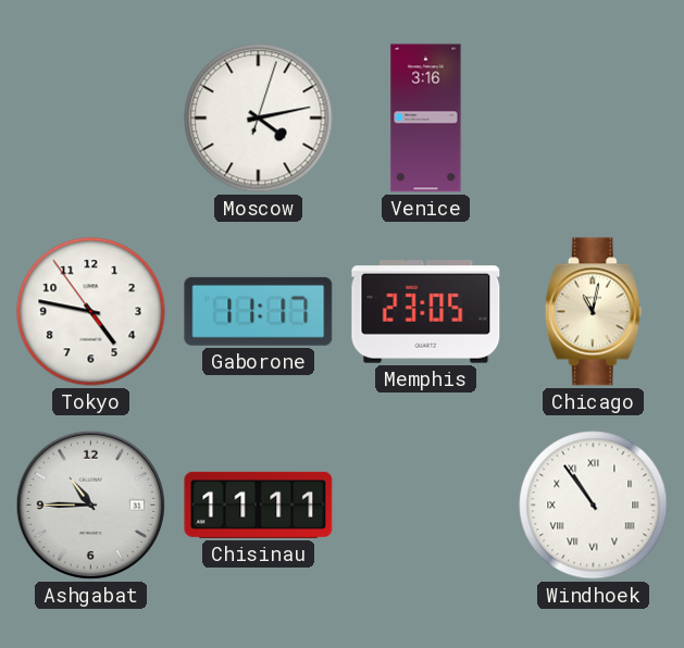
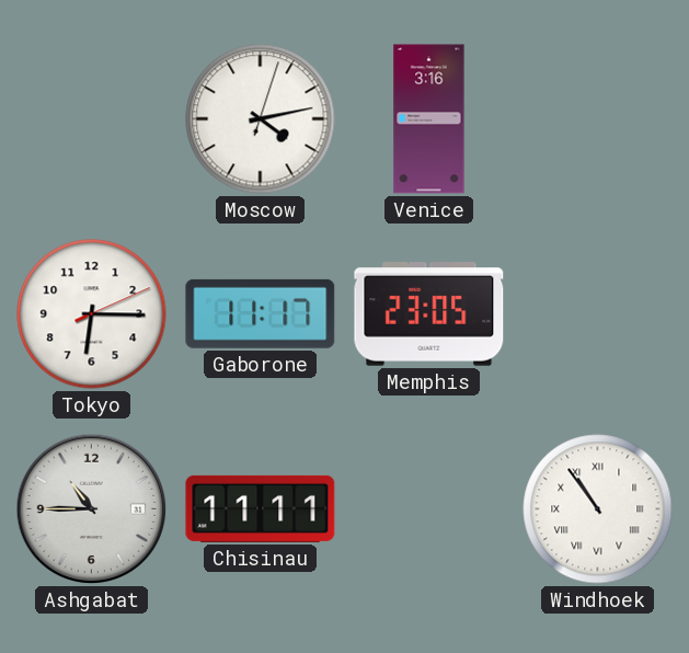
Tokyo: 4:46 -> 6:15 (92, 314)
Chicago: 11:02 -> none (593, 312)
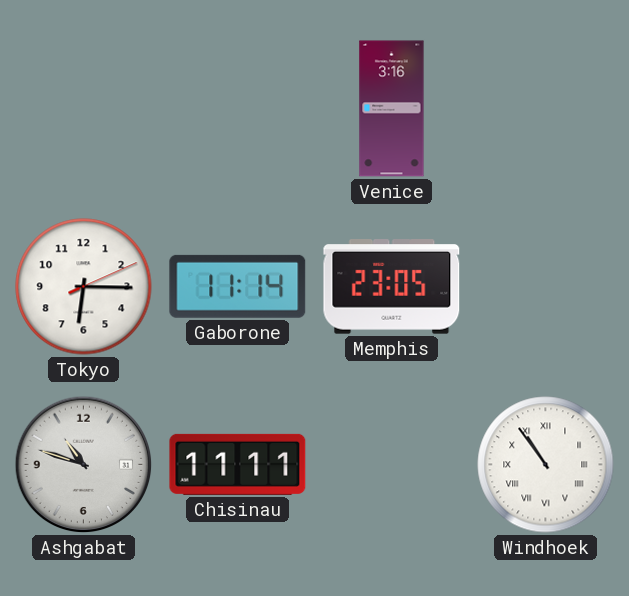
Moscow: 4:13 -> none (261, 119)
Gaborone: 11:17 -> 11:14 (238, 286)
Ashgabat: 10:45 -> 10:48 (84, 465)
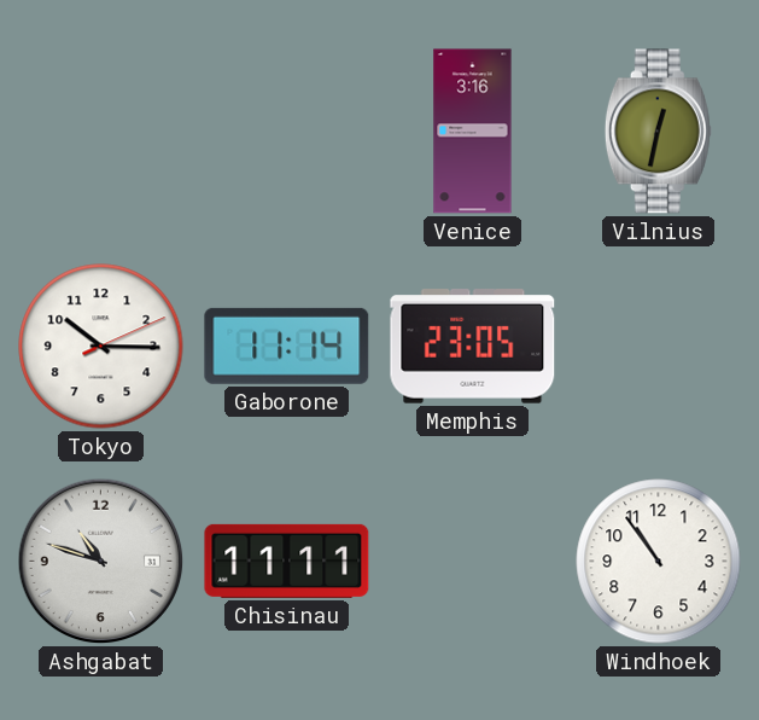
Vilnius: none -> 12:32 (658, 132)
Tokyo: 6:15 -> 10:15 (101, 347)
Windhoek numerals: Roman -> Arabic (659, 562)
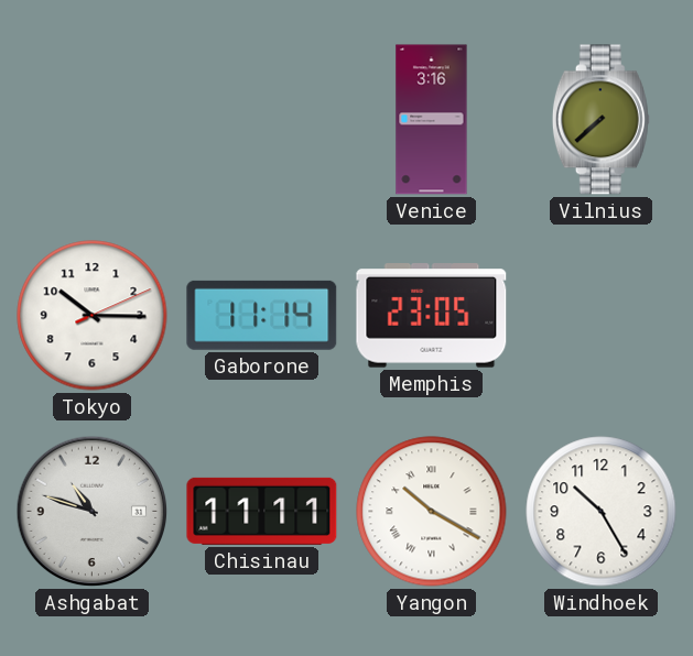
Vilnius: 12:32 -> 7:38 (600, 120)
Yangon: none -> 10:20 (432, 512)
Windhoek: 10:54 -> 10:25 (602, 512)
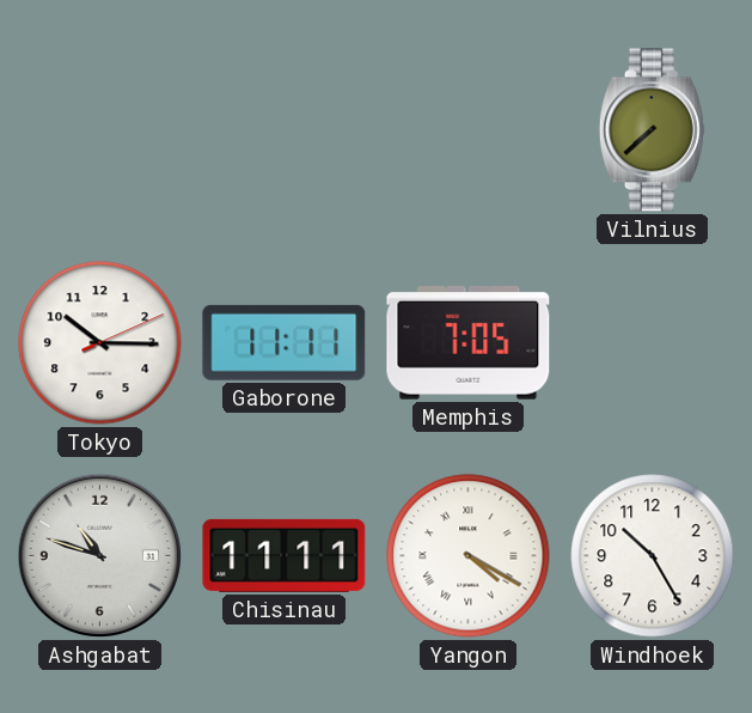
Venice: 3:16 -> none (432, 120)
Gaborone: 11:14 -> 11:11 (285, 342)
Memphis: 23:05 -> 7:05 (469, 343)
Yangon: 10:20 -> 4:20 (469, 556)
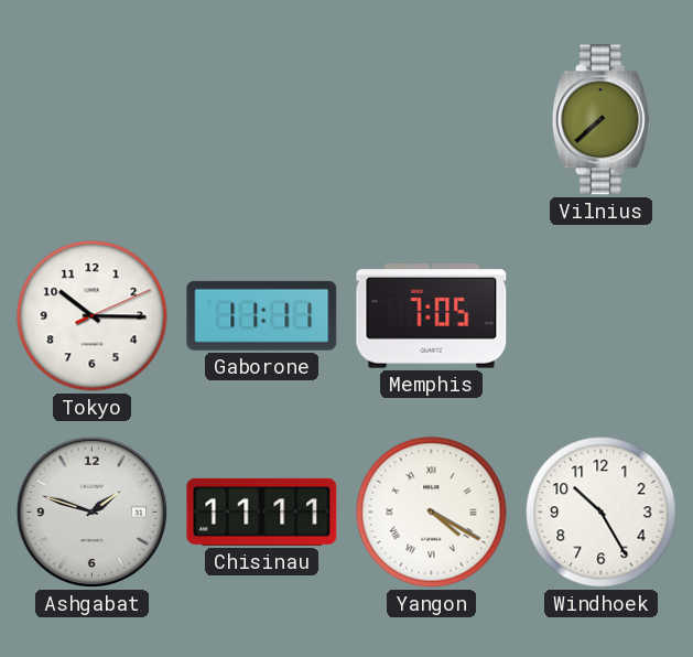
Ashgabat: 10:48 -> 1:48 (93, 513)
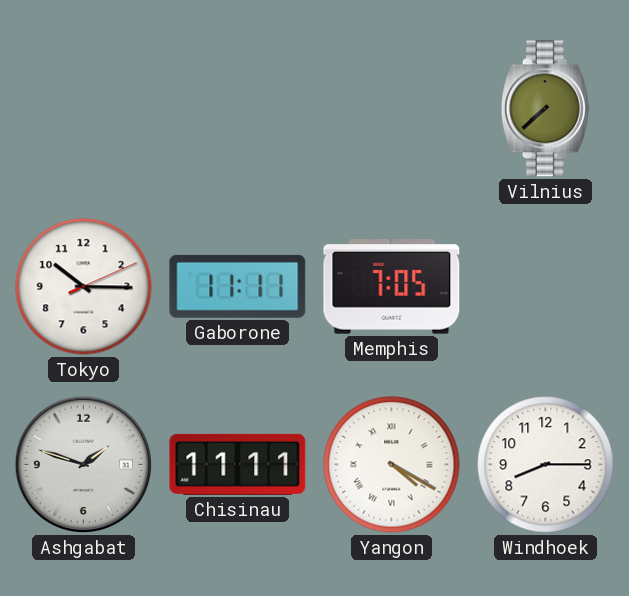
Windhoek: 10:25 -> 8:15 (546, 465)
